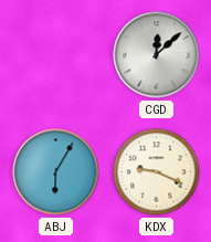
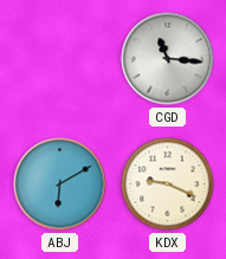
CGD: 12:08 -> 11:16 (168, 59)
ABJ: 6:05 -> 6:10 (60, 184)
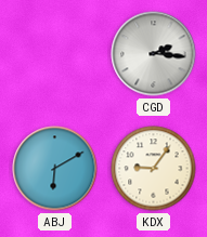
CGD: 11:16 -> 2:16 (154, 54)
KDX: 9:19 -> 9:06 (154, 169)
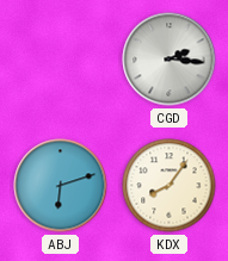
ABJ: 6:10 -> 6:12 (61, 186)
KDX: 9:06 -> 8:06 (170, 186)
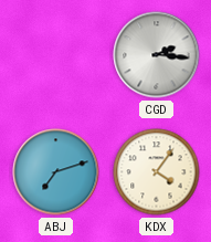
ABJ: 6:12 -> 7:12 (56, 172)
KDX: 8:06 -> 4:06 (157, 172)
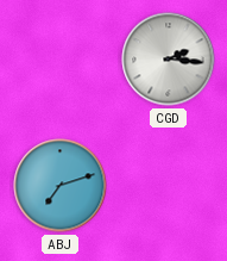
KDX: 4:06 -> none (157, 172)
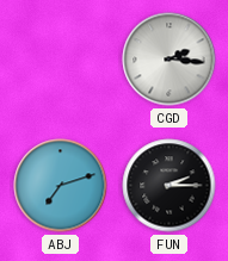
FUN: none -> 2:15 (170, 186)
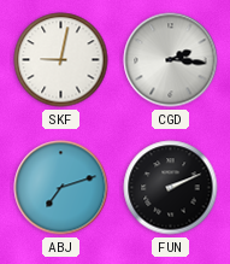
SKF: none -> 9:02 (61, 60)
FUN: 2:15 -> 2:11 (171, 188)
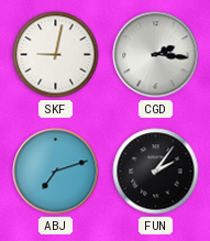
FUN: 2:11 -> 2:06 (156, 172)
